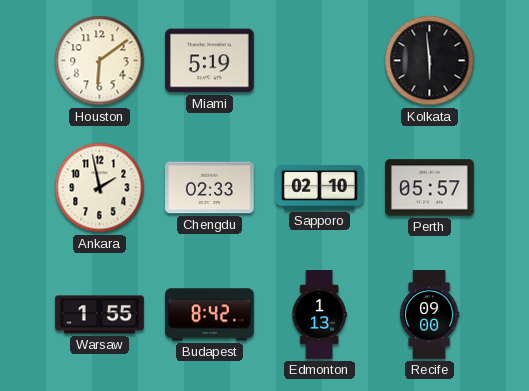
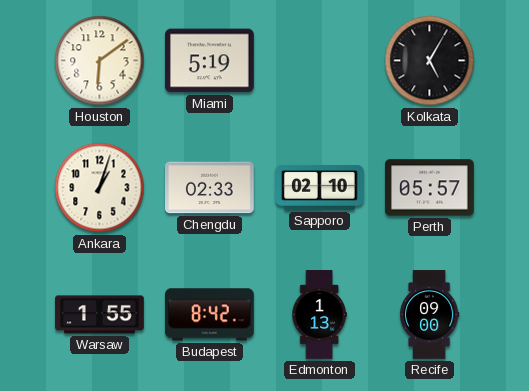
Kolkata: 5:59 -> 5:05 (430, 61)
Ankara: 1:58 -> 1:03 (100, 188)
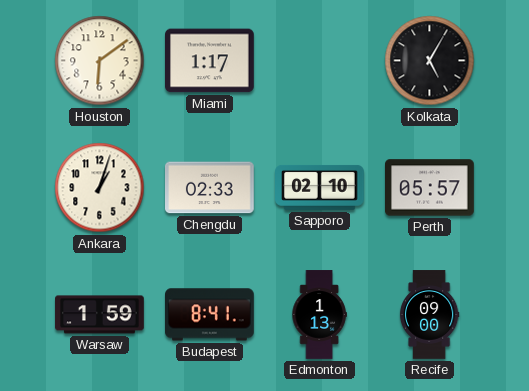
Miami: 5:19 -> 1:17 (210, 61)
Warsaw: 1:55 -> 1:59 (100, 315)
Budapest: 8:42 -> 8:41 (210, 315)
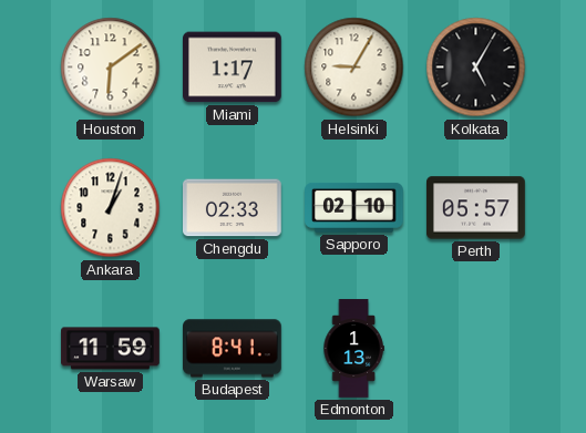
Helsinki: none -> 9:05 (354, 68)
Warsaw: 1:59 -> 11:59 (111, 349)
Recife: 09:00 -> none (429, 315)
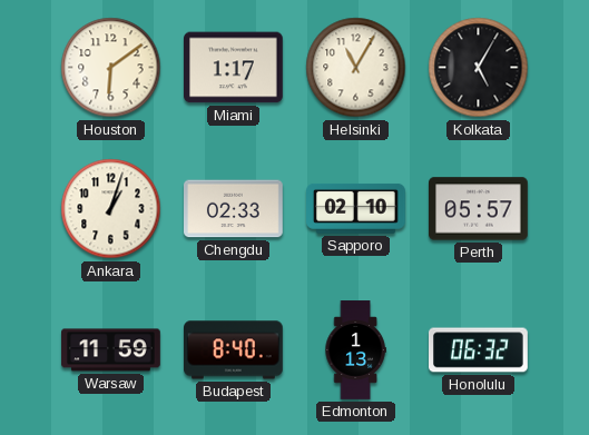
Helsinki: 9:05 -> 11:05 (356, 68)
Budapest: 8:41 -> 8:40 (234, 350)
Honolulu: none -> 06:32 (479, 350)
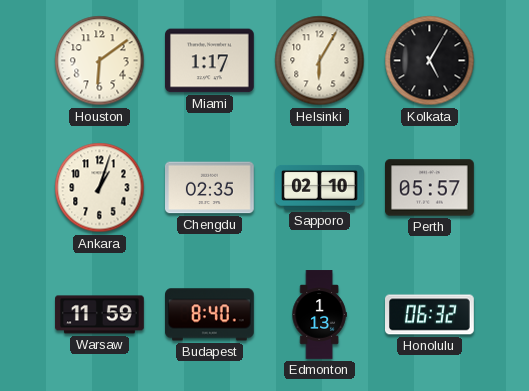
Helsinki: 11:05 -> 6:05 (320, 61)
Chengdu: 02:33 -> 02:35 (210, 188)
